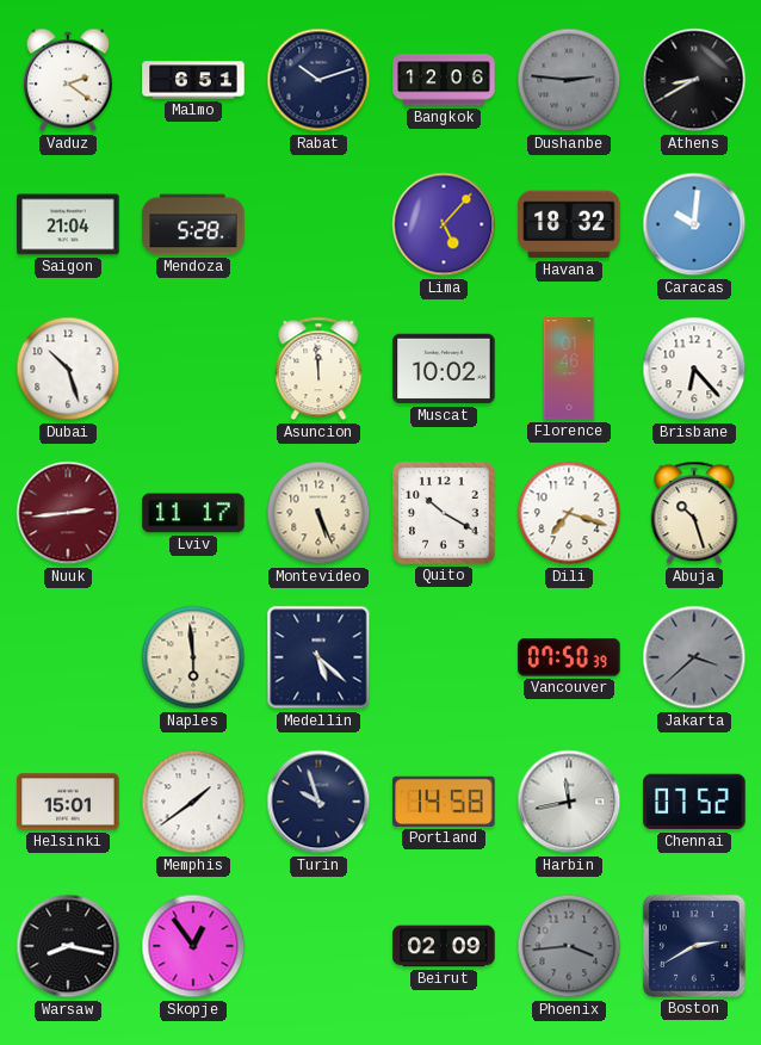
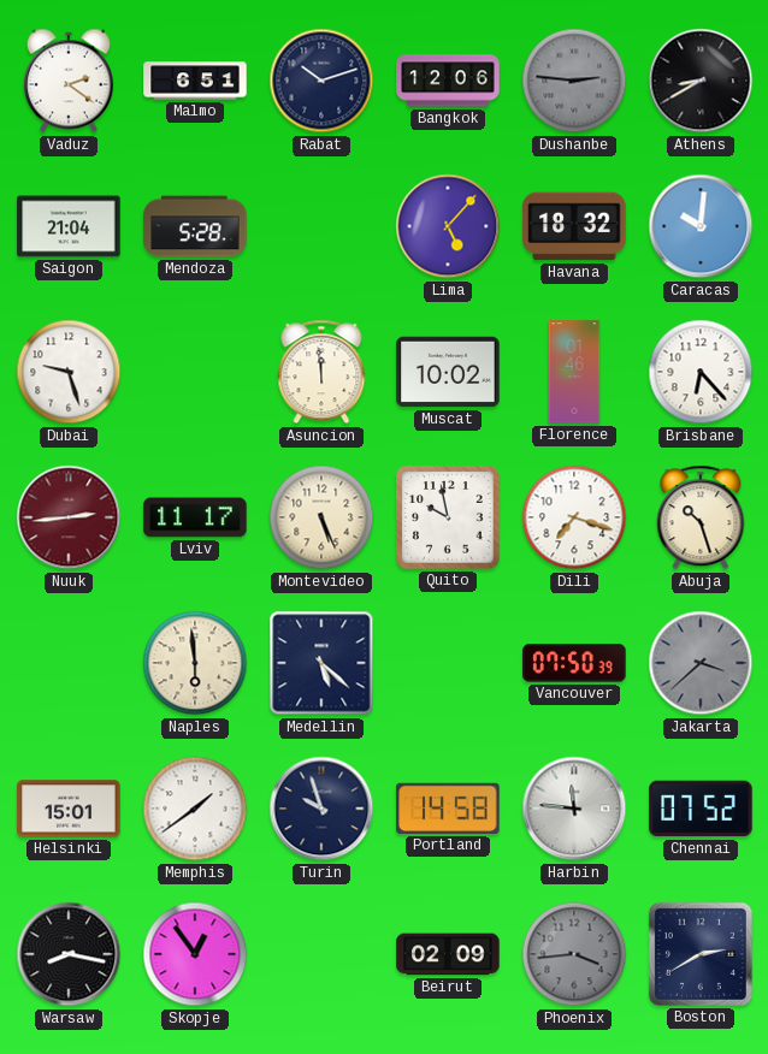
Dubai: 10:27 -> 9:27 (69, 372)
Quito: 10:20 -> 9:58 (448, 517)
Harbin: 11:43 -> 11:46 (574, 809)
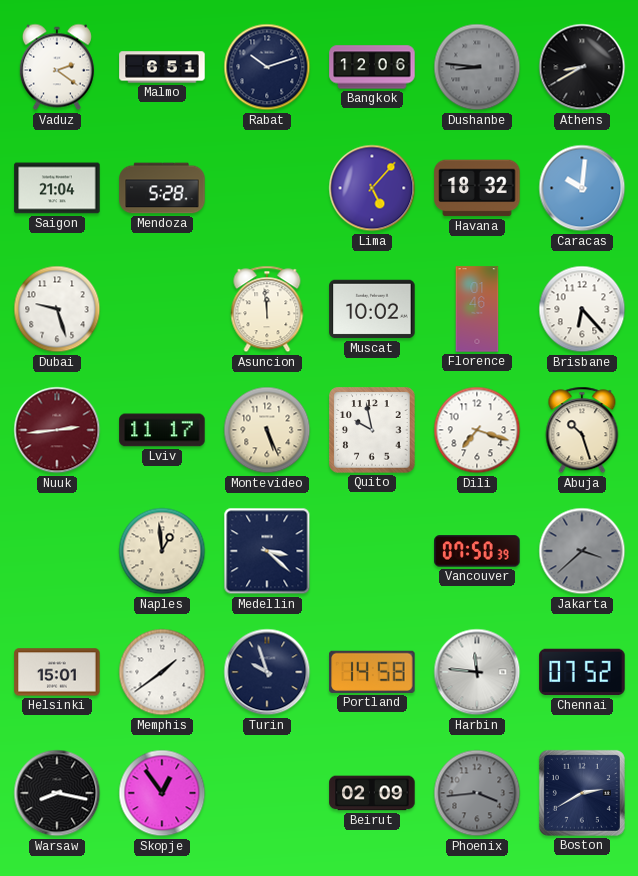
Dushanbe: 2:46 -> 8:46 (477, 67)
Naples: 5:59 -> 12:59 (162, 551)
Medellin: 5:22 -> 3:22 (267, 551)
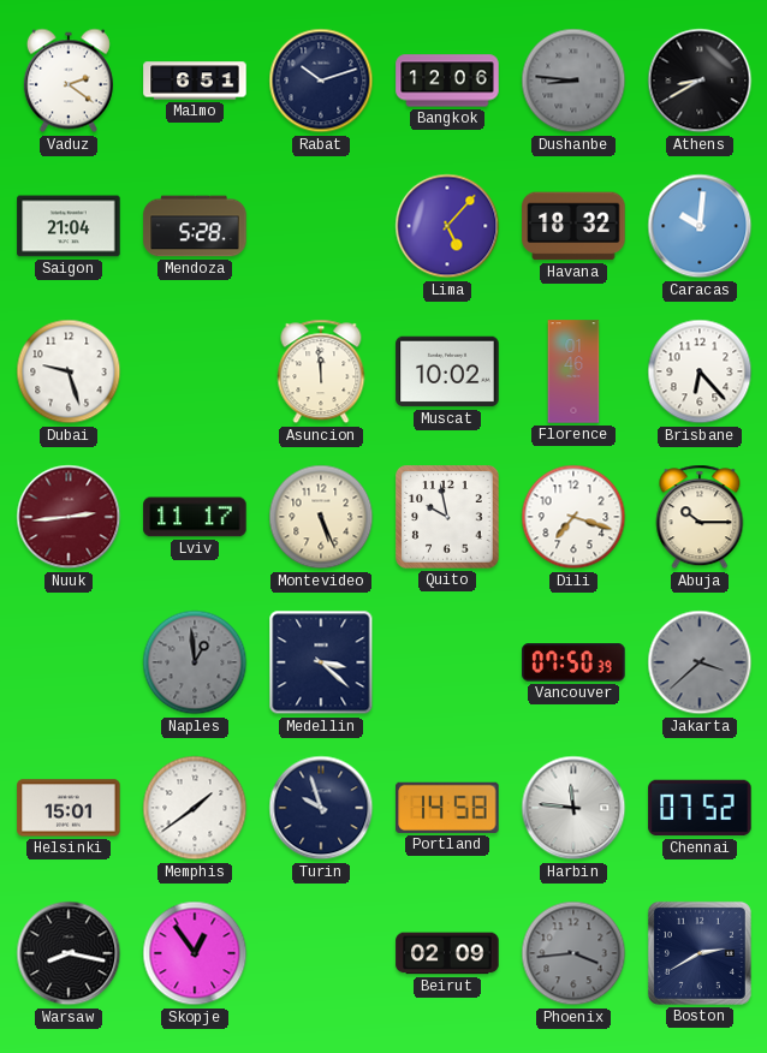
Abuja: 10:27 -> 10:15 (700, 517)
Naples dial: cream -> grey (195, 662)
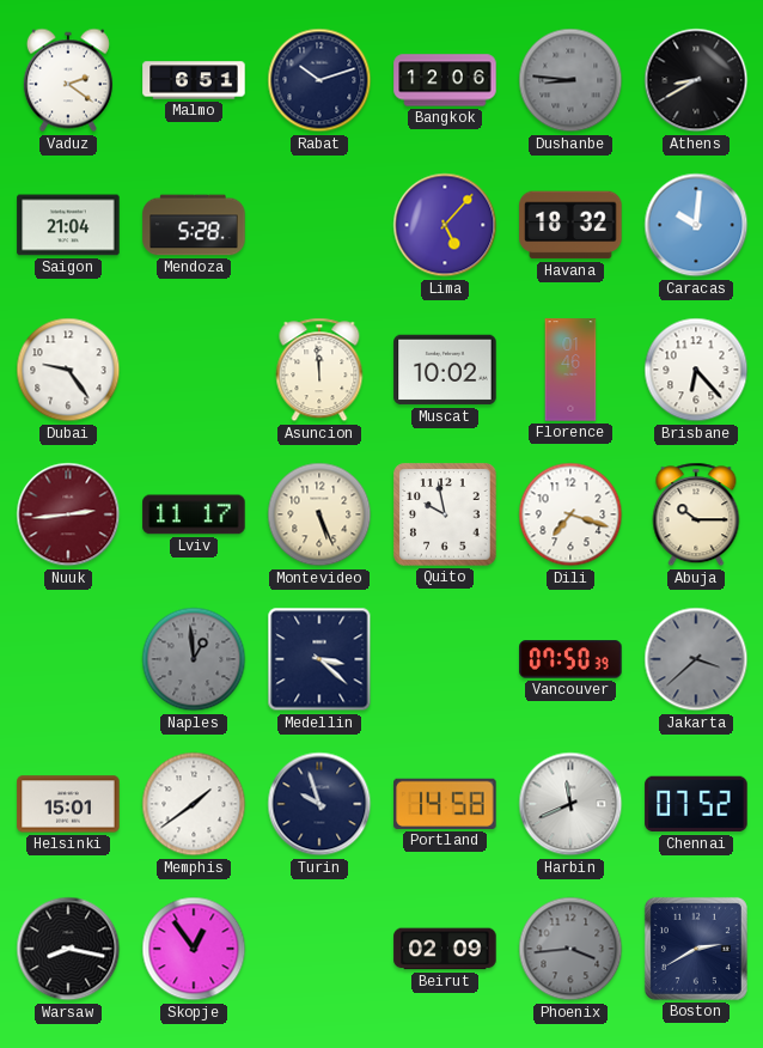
Dubai: 9:27 -> 9:24 (68, 370)
Harbin: 11:46 -> 11:41 (570, 804)
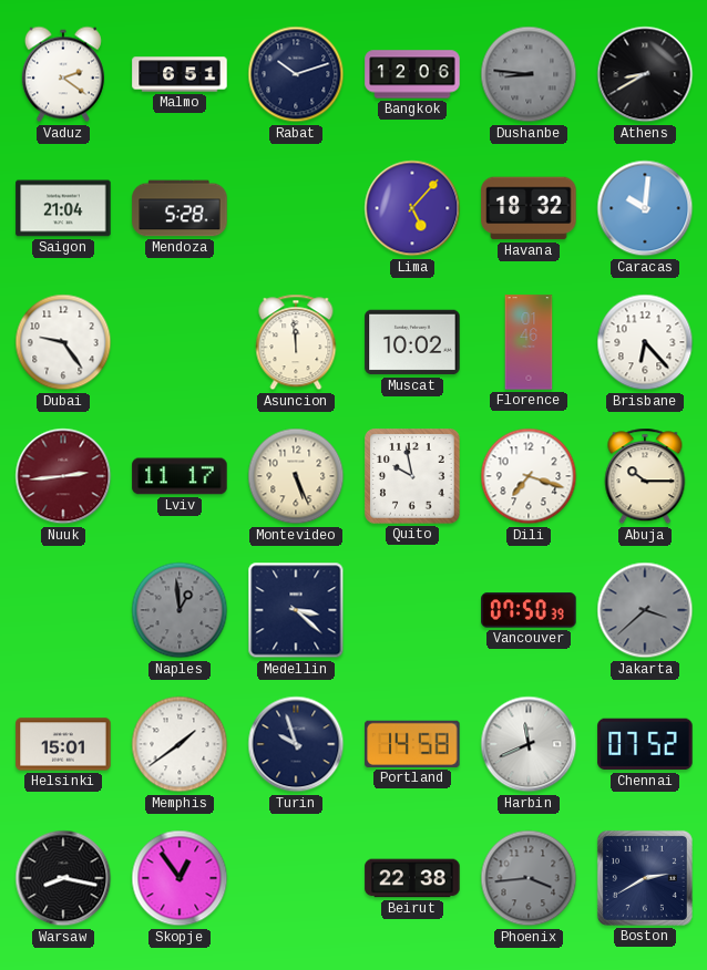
Beirut: 02:09 -> 22:38 (412, 878)
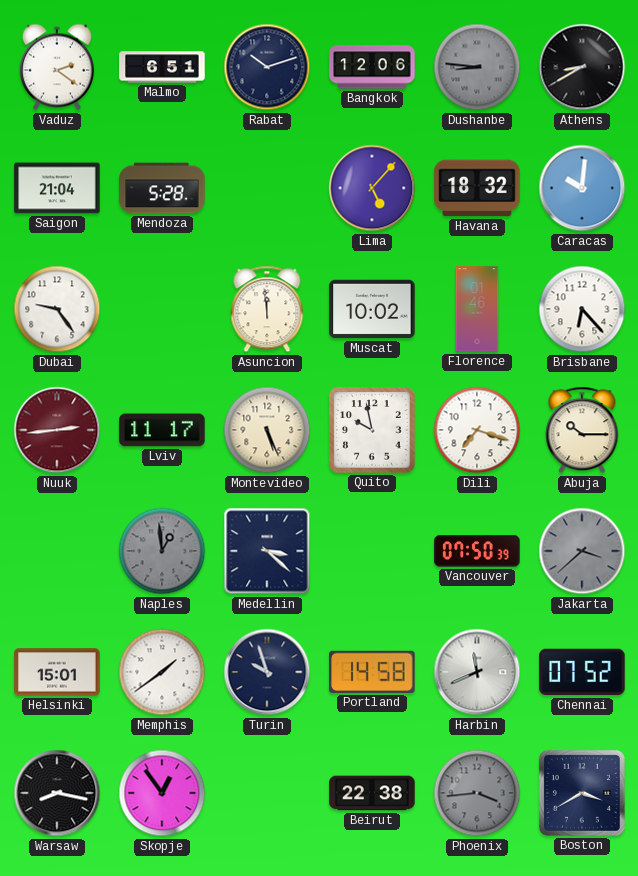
Boston: 2:40 -> 3:40 (582, 793)
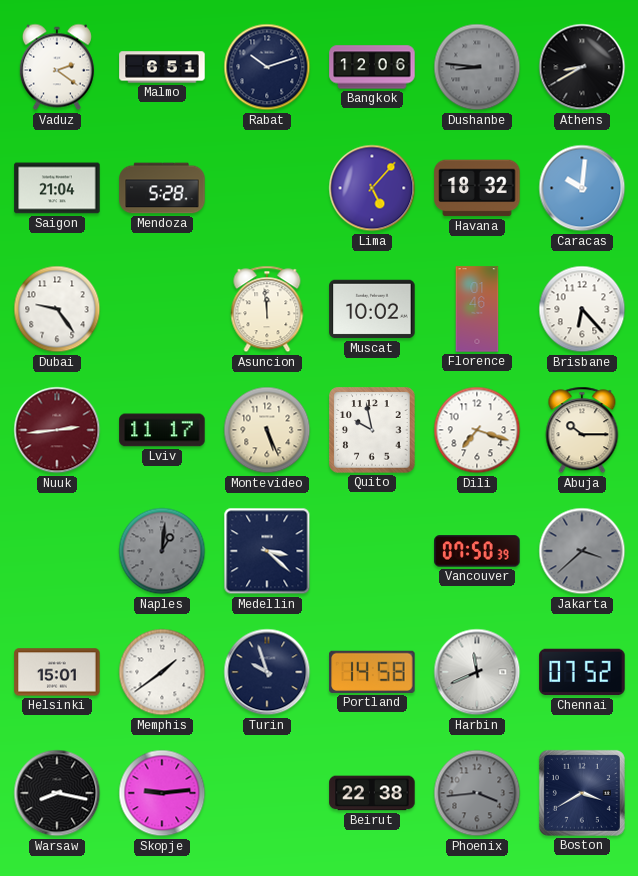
Naples: 12:59 -> 1:01 (162, 551)
Skopje: 12:54 -> 9:14 (162, 793)
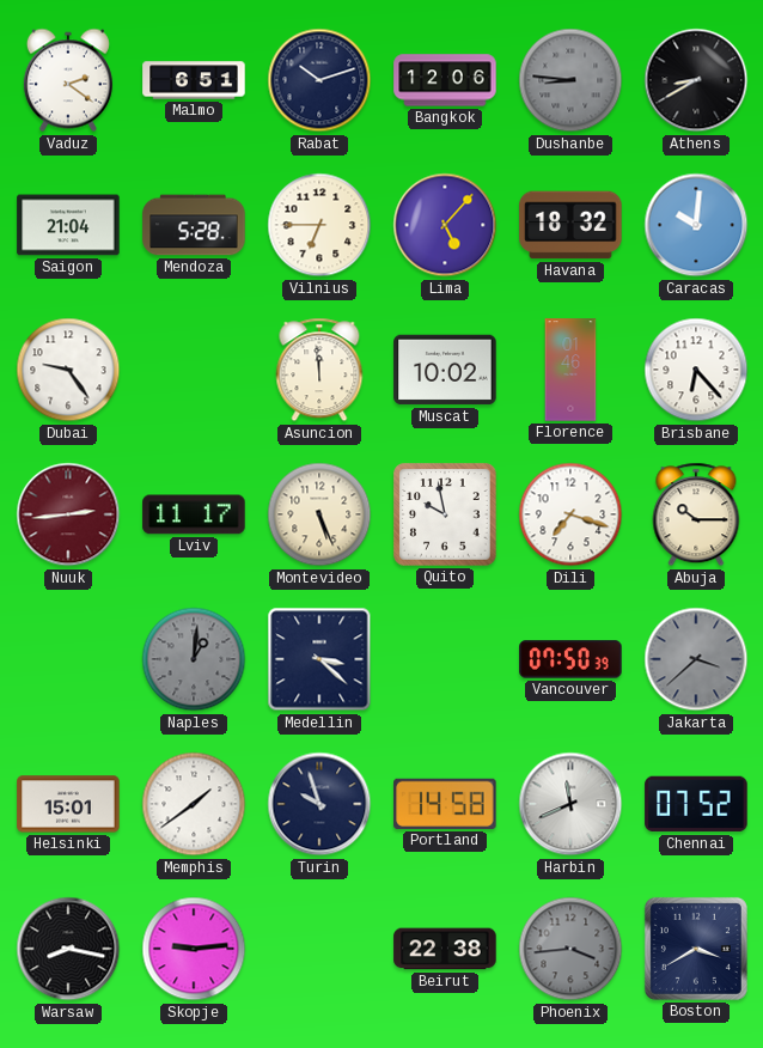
Vilnius: none -> 6:45 (319, 225)
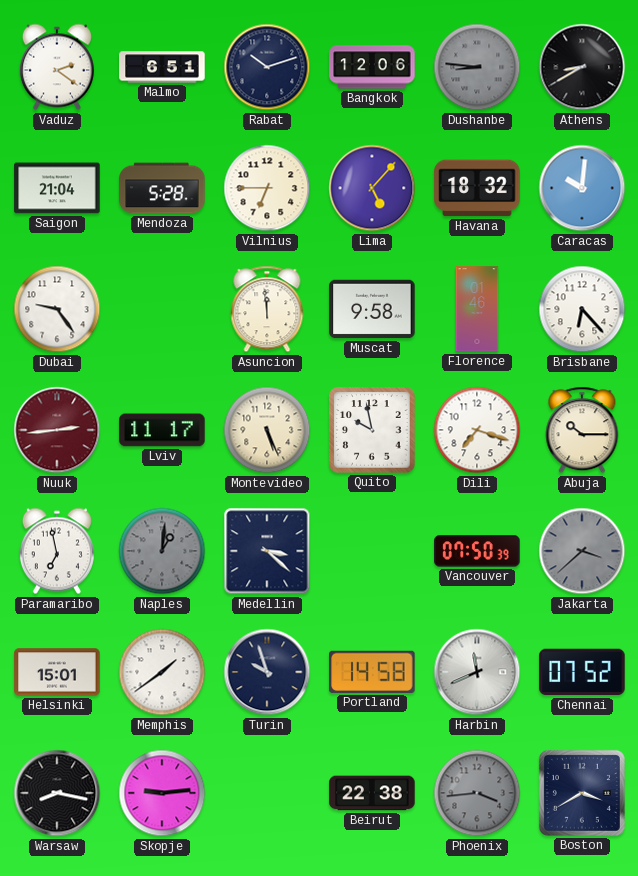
Muscat: 10:02 -> 9:58 (372, 309)
Paramaribo: none -> 6:58 (57, 551)
